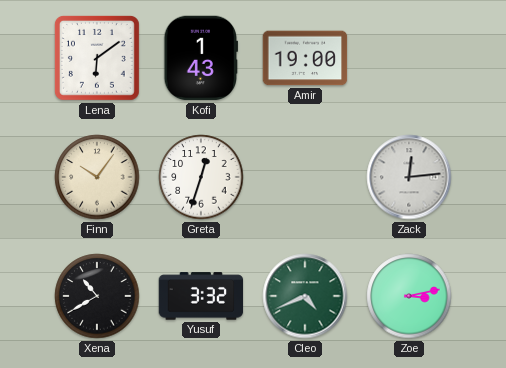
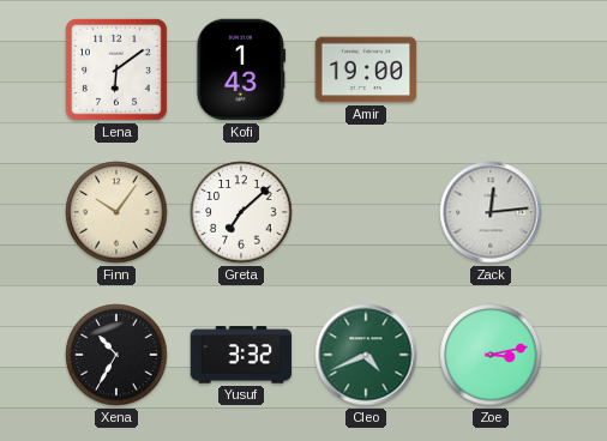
Greta: 12:33 -> 7:08 (241, 212)
Xena: 10:40 -> 10:35 (116, 355)
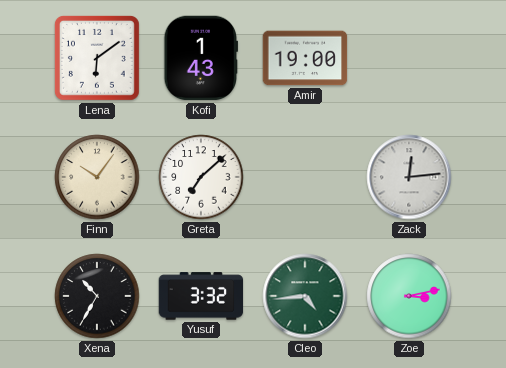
Cleo: 4:41 -> 4:44 (305, 296)
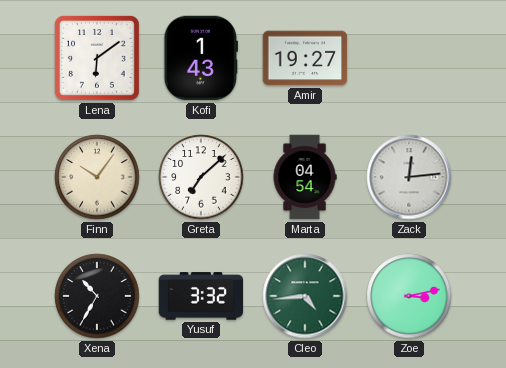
Amir: 19:00 -> 19:27 (305, 58)
Marta: none -> 04:54 (305, 177)
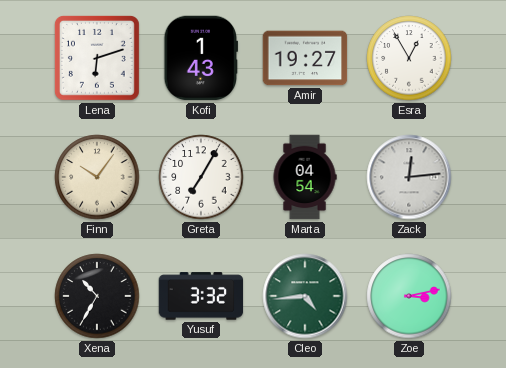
Lena: 6:09 -> 6:12 (97, 58)
Esra: none -> 12:55 (409, 58)
Greta: 7:08 -> 7:05 (201, 177)
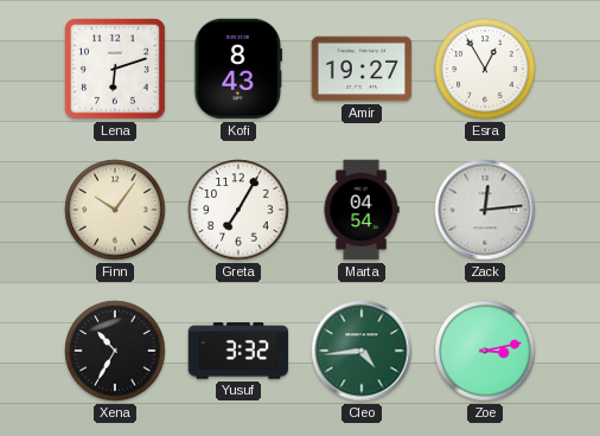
Kofi: 1:43 -> 8:43 (237, 69)
